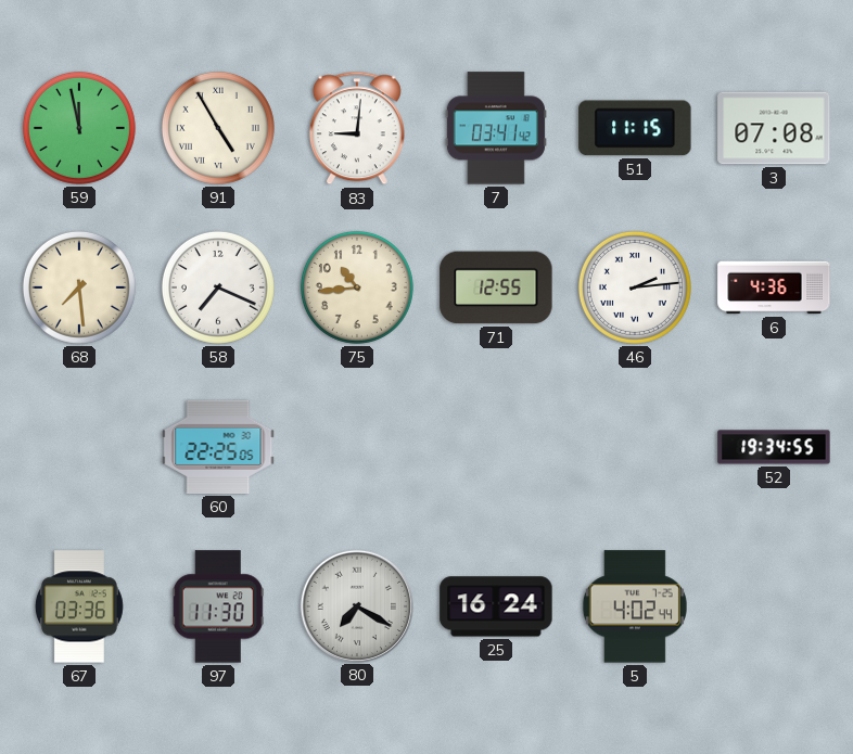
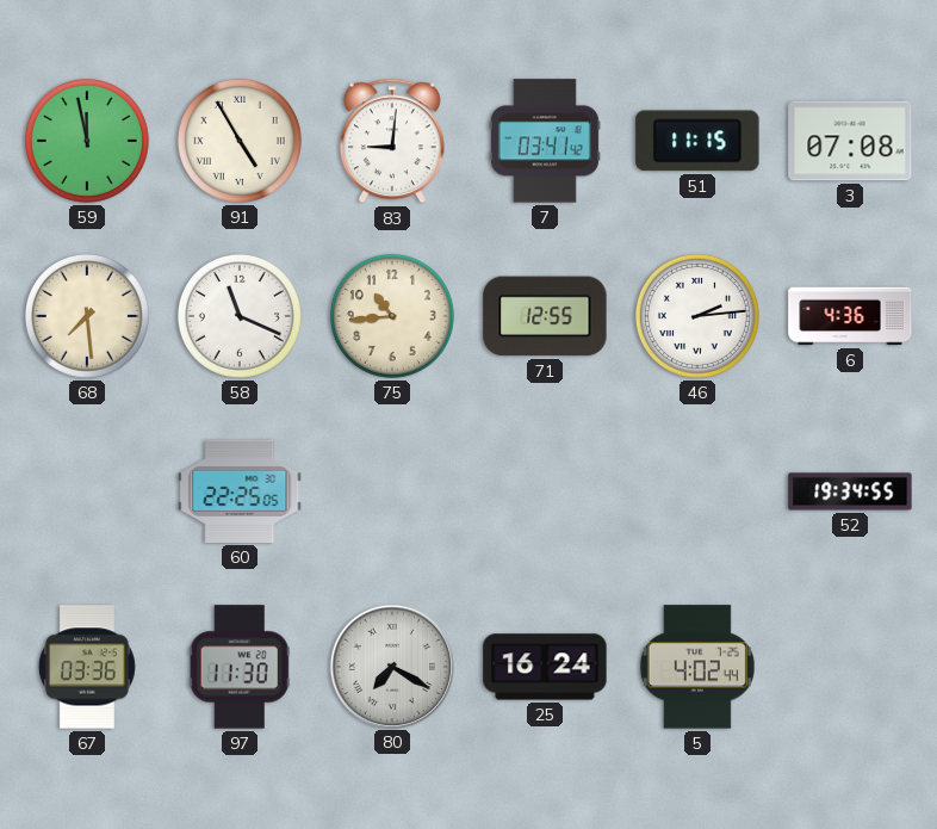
58: 7:19 -> 11:19 (240, 316)
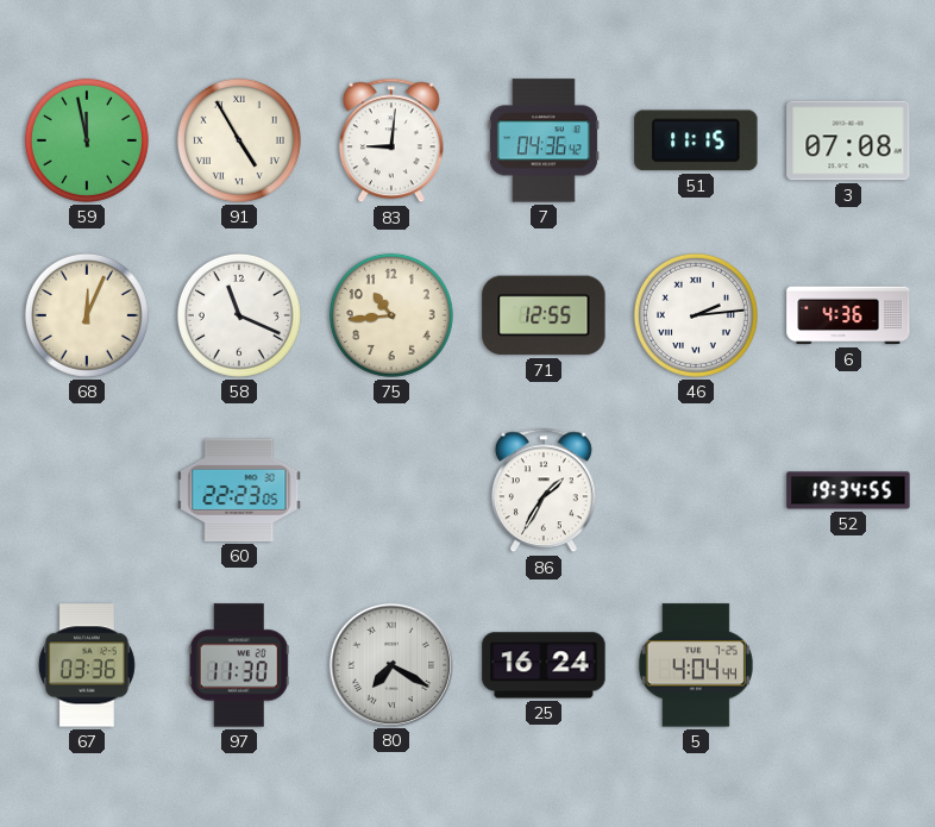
7: 03:41 -> 04:36 (544, 140)
68: 7:29 -> 12:04 (87, 315)
60: 22:25 -> 22:23 (239, 490)
86: none -> 1:35 (544, 490)
5: 4:02 -> 4:04 (696, 665)
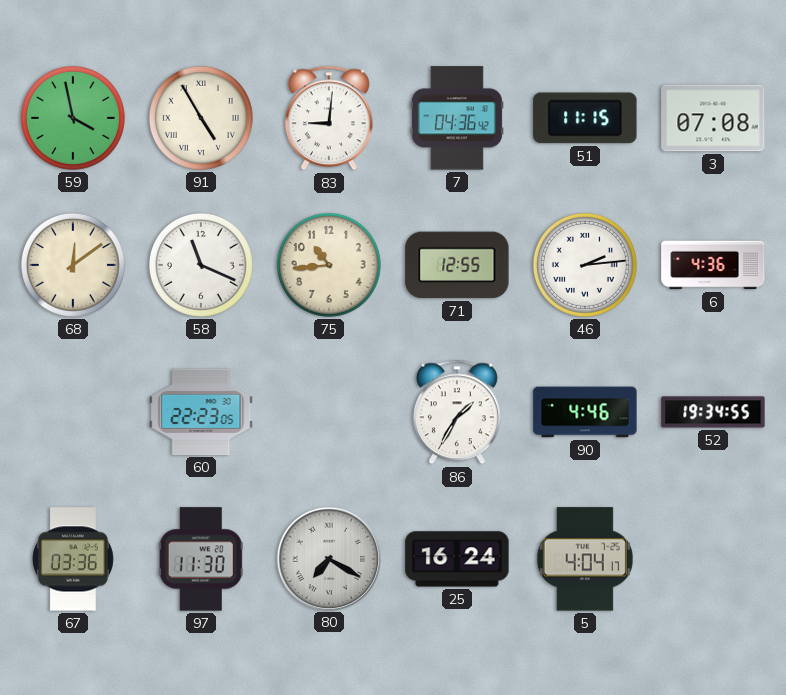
59: 11:58 -> 3:58 (73, 118)
68: 12:04 -> 12:09 (73, 265)
90: none -> 4:46 (585, 412)
5: 4:04:44 -> 4:04:17 (585, 559)
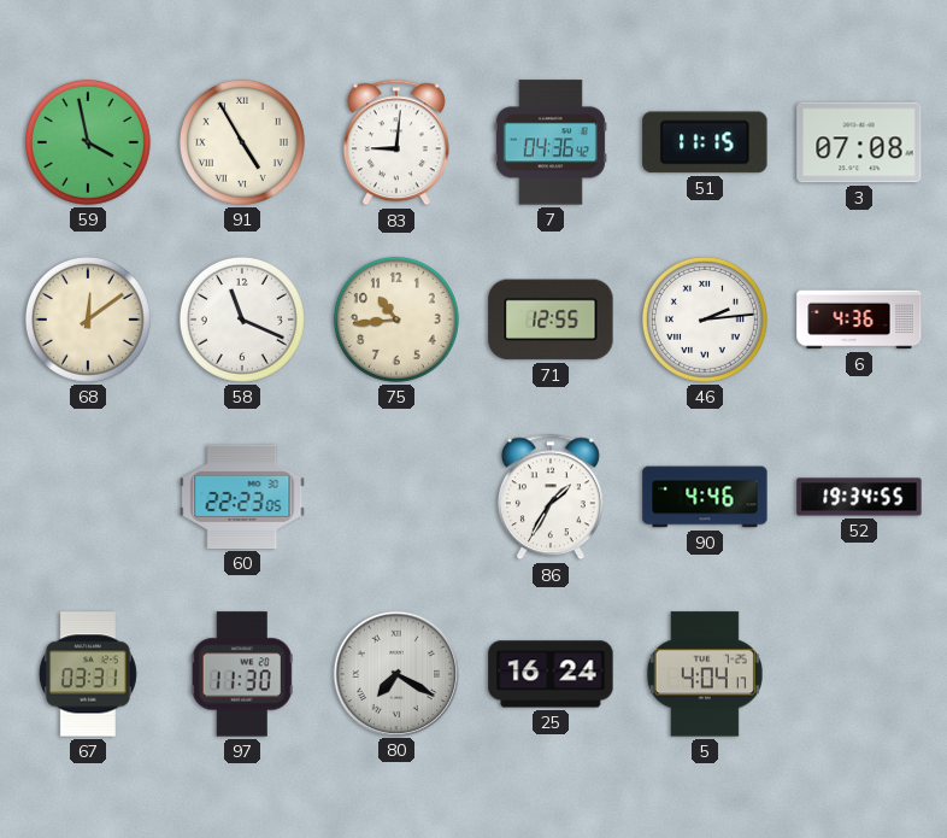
67: 03:36 -> 03:31 (88, 674)
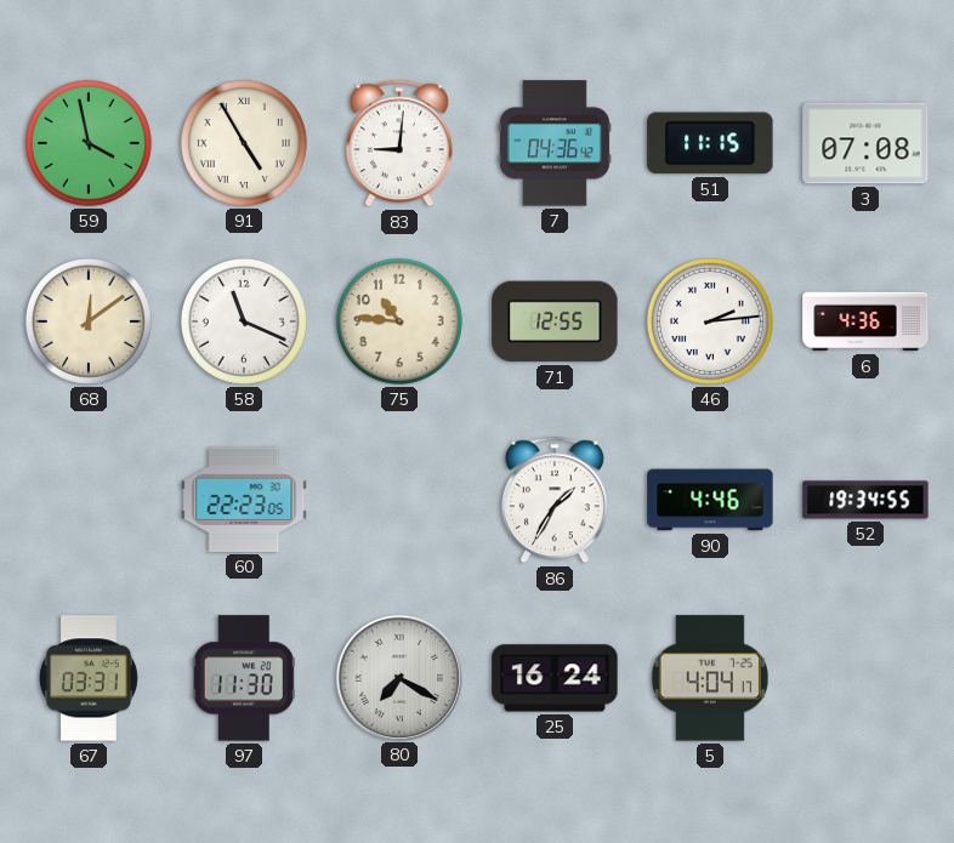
75: 10:44 -> 10:46 (399, 321)
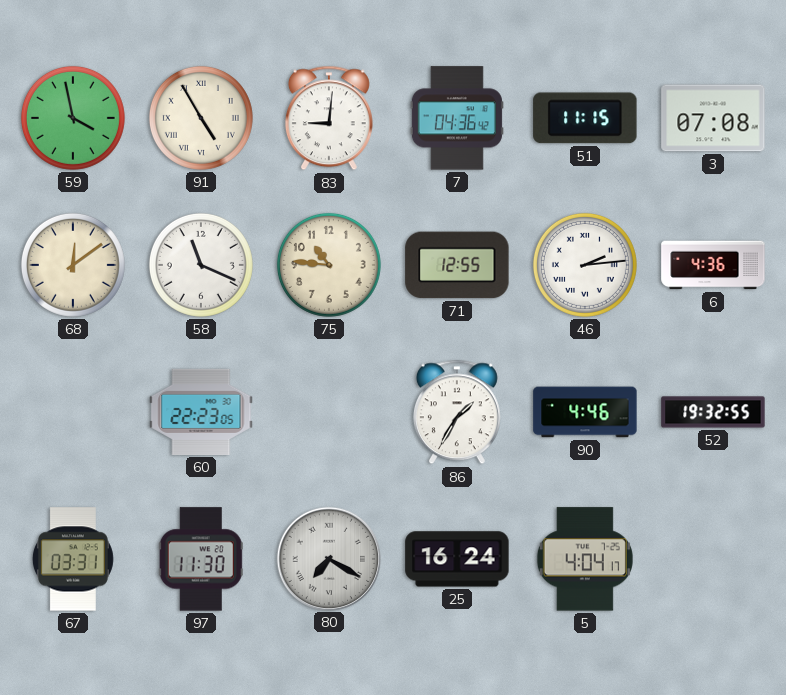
52: 19:34 -> 19:32 (713, 412)
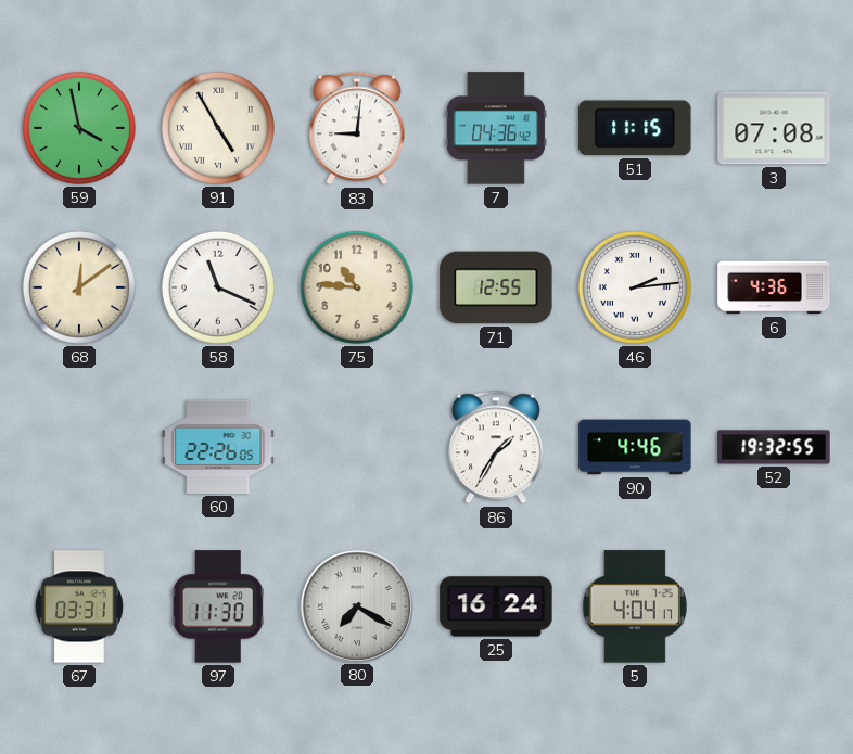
60: 22:23 -> 22:26 (218, 447)
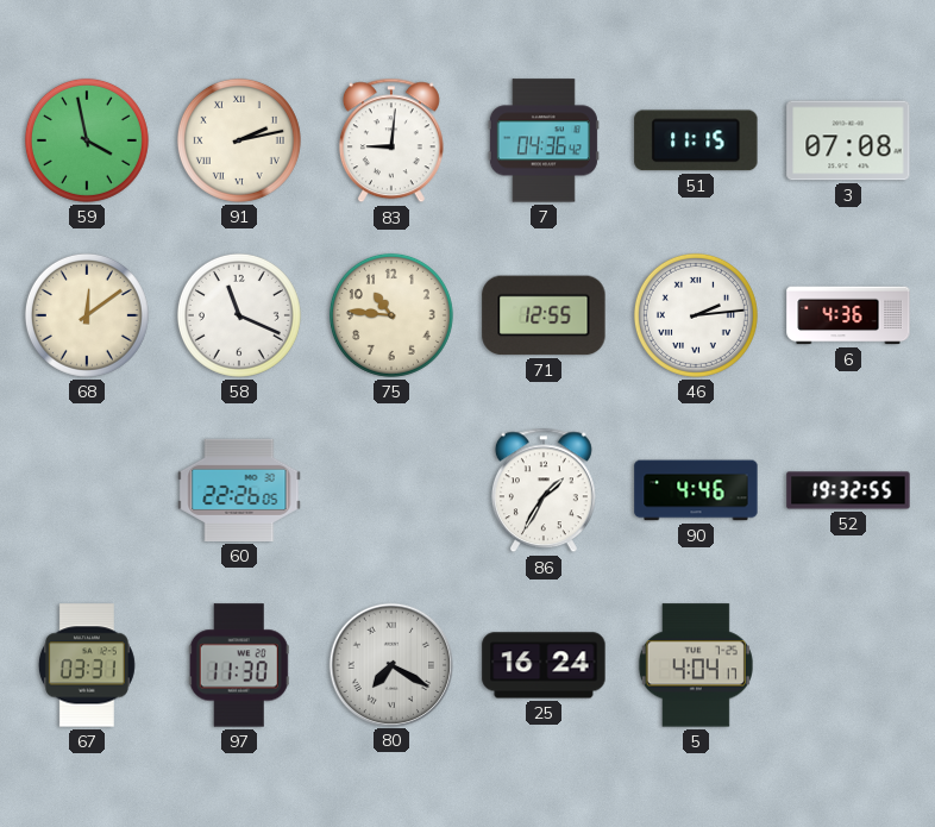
91: 4:55 -> 2:13 (239, 140)
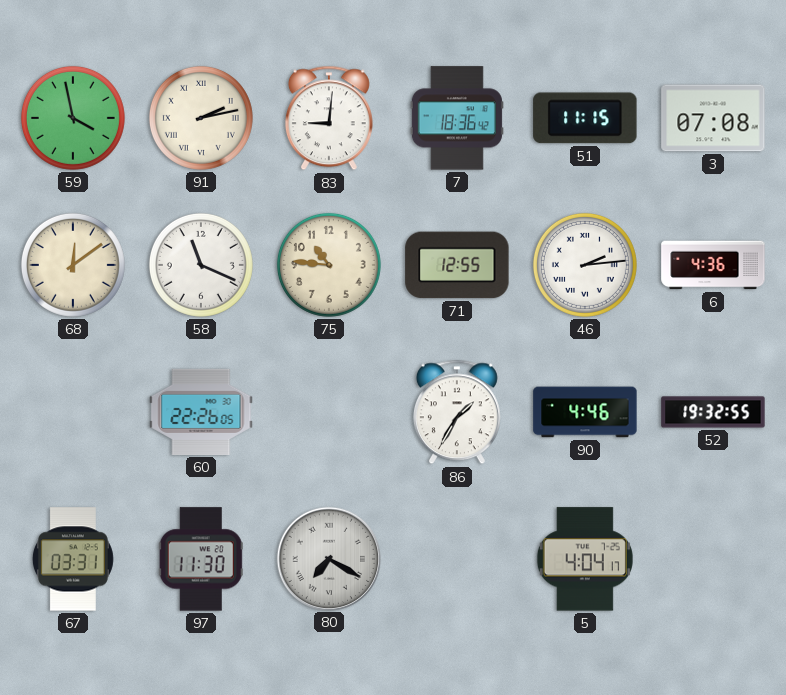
7: 04:36 -> 18:36 (457, 118)
25: 16:24 -> none (544, 665)
